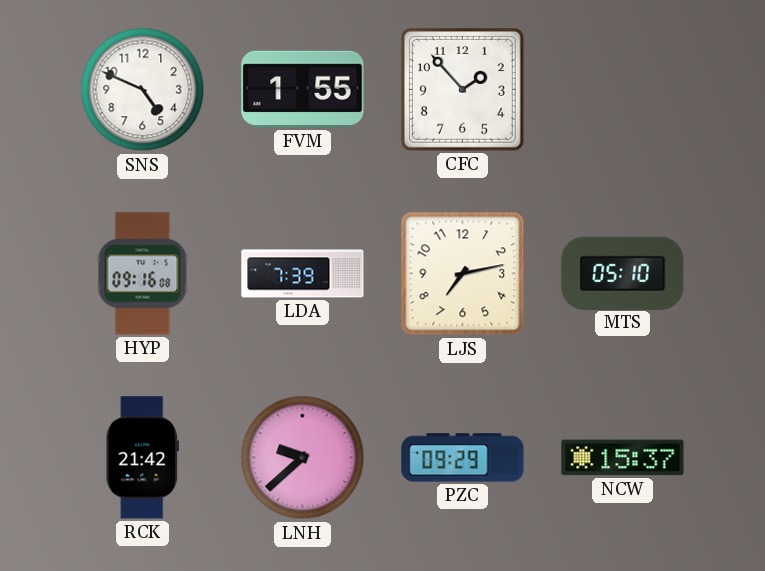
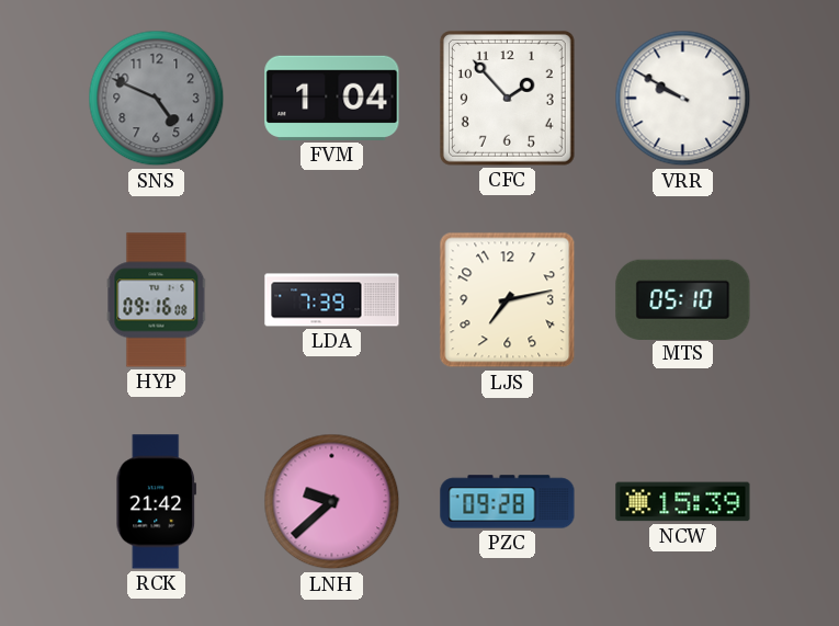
SNS dial: white -> grey (157, 99)
FVM: 1:55 -> 1:04 (332, 98)
VRR: none -> 9:50 (683, 99)
PZC: 09:29 -> 09:28 (508, 502)
NCW: 15:37 -> 15:39 (683, 502)
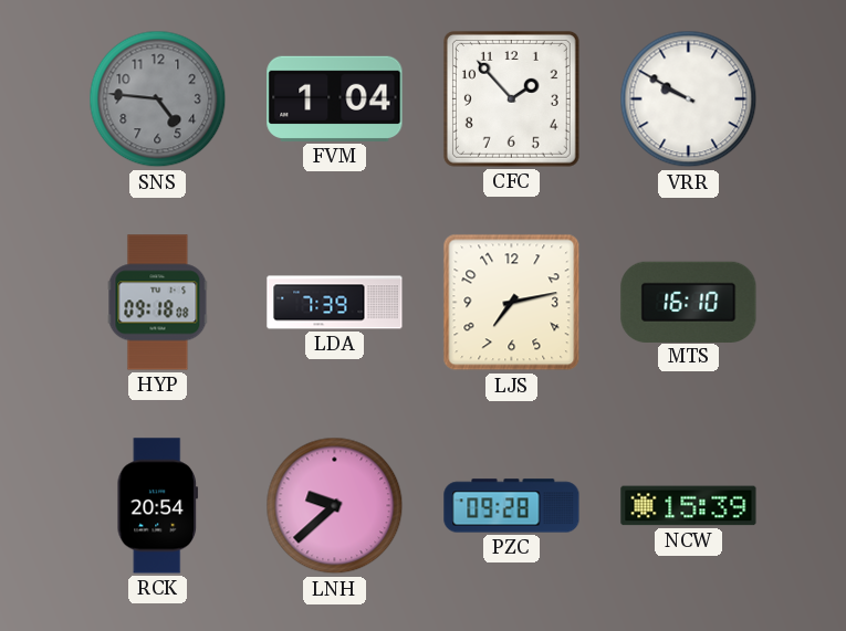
SNS: 4:49 -> 4:46 (158, 99)
HYP: 09:16 -> 09:18 (158, 303)
MTS: 05:10 -> 16:10 (689, 302)
RCK: 21:42 -> 20:54 (157, 506)
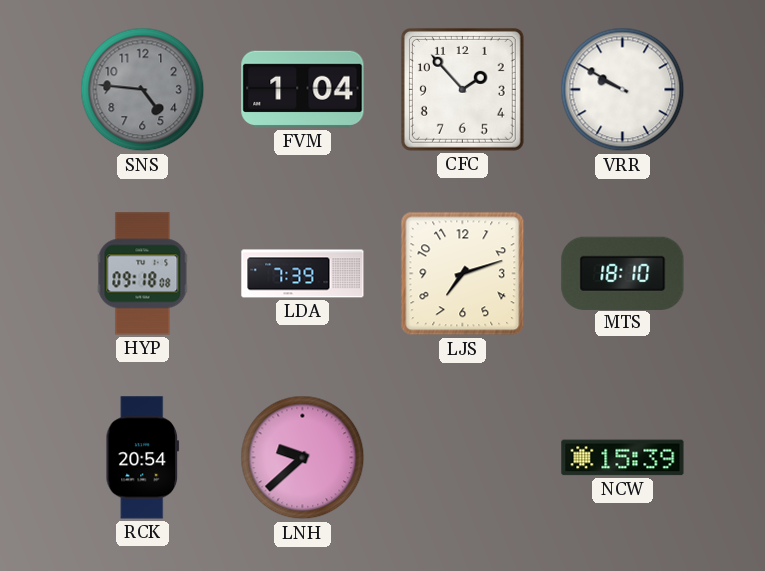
LJS: 7:13 -> 7:12 (463, 274)
MTS: 16:10 -> 18:10 (623, 273)
PZC: 09:28 -> none (512, 506)
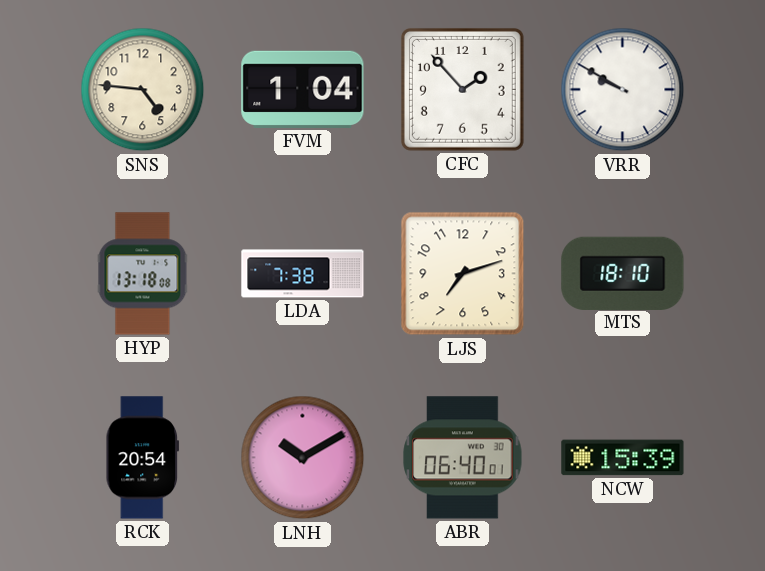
SNS dial: grey -> cream (143, 90)
HYP: 09:18 -> 13:18 (143, 274)
LDA: 7:39 -> 7:38 (303, 274)
LNH: 9:38 -> 10:10 (303, 458)
ABR: none -> 06:40 (463, 458)
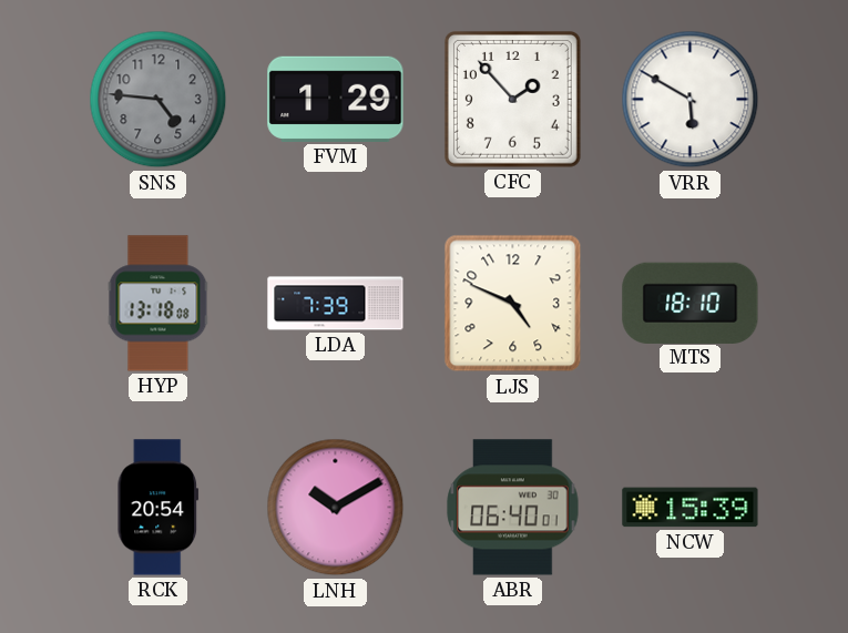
SNS dial: cream -> grey (159, 100)
FVM: 1:04 -> 1:29 (336, 99)
VRR: 9:50 -> 5:50 (691, 100)
LDA: 7:38 -> 7:39 (336, 304)
LJS: 7:12 -> 4:49 (513, 304)
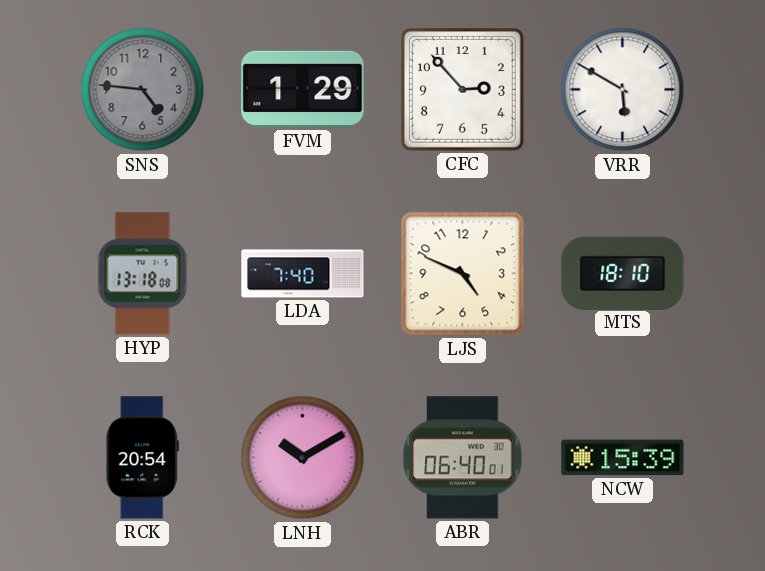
CFC: 1:53 -> 2:53 (462, 89)
LDA: 7:39 -> 7:40 (303, 274)
